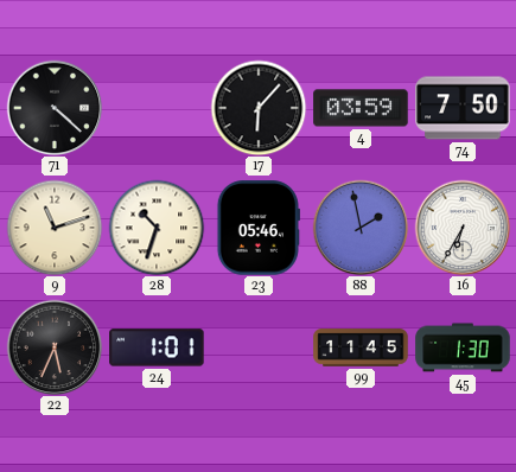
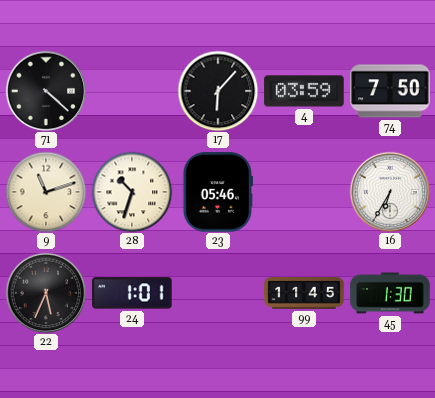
88: 1:58 -> none (361, 228)
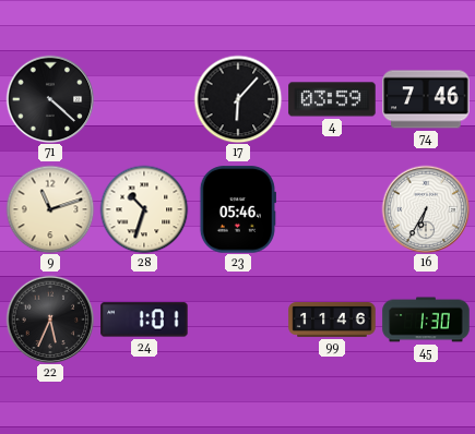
74: 7:50 -> 7:46 (426, 99)
99: 11:45 -> 11:46 (332, 320)
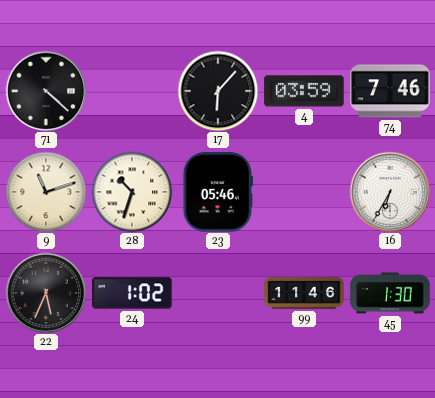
24: 1:01 -> 1:02 (132, 293)
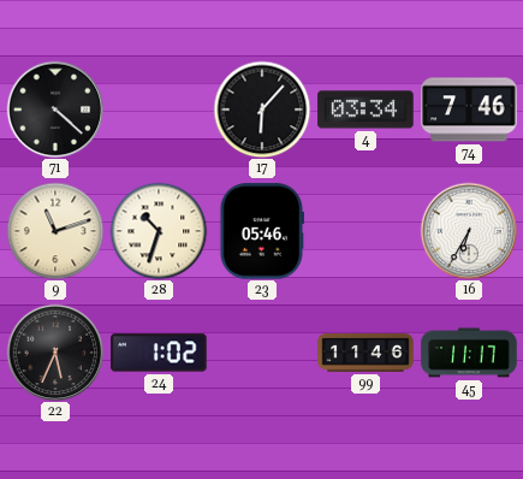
4: 03:59 -> 03:34 (365, 110)
45: 1:30 -> 11:17 (469, 353)
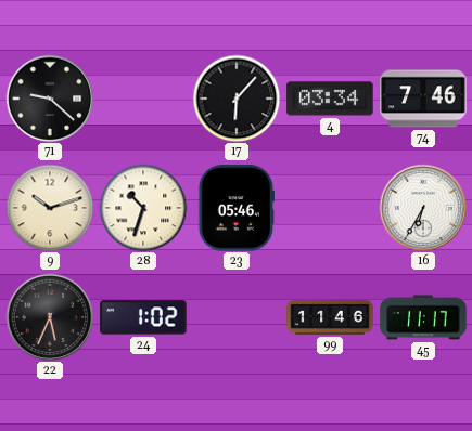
71: 4:22 -> 9:22 (50, 99)
9: 11:12 -> 10:12 (50, 208)
